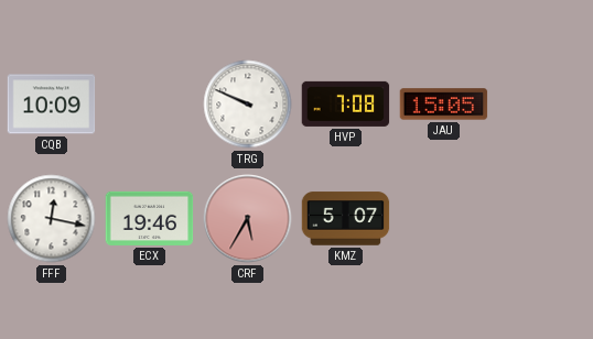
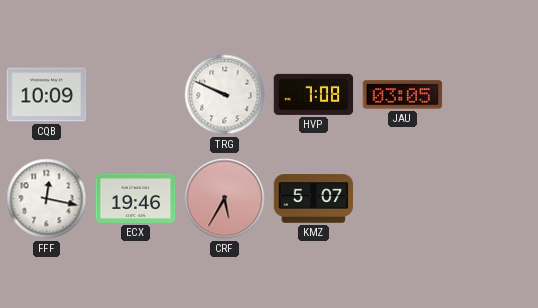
JAU: 15:05 -> 03:05 (403, 95)
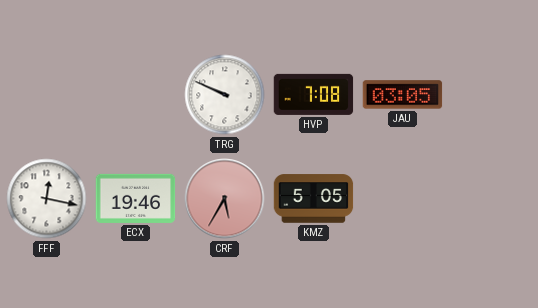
CQB: 10:09 -> none (47, 95)
KMZ: 5:07 -> 5:05 (314, 199)
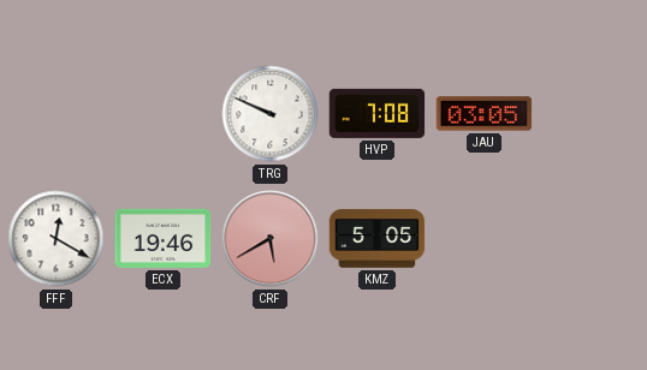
FFF: 12:17 -> 12:20 (57, 239)
CRF: 5:35 -> 5:40 (271, 239)
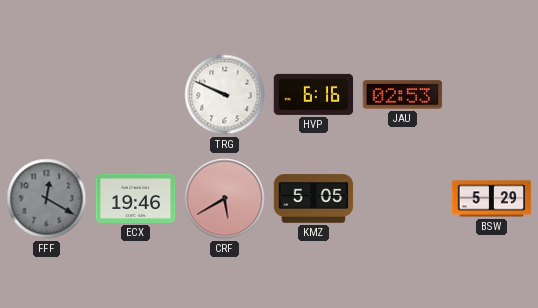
HVP: 7:08 -> 6:16 (314, 94)
JAU: 03:05 -> 02:53 (403, 95)
FFF dial: white -> grey (47, 199)
BSW: none -> 5:29 (492, 199)
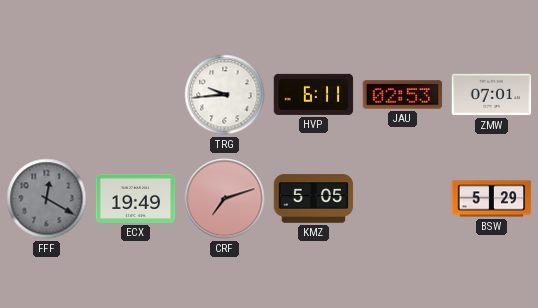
TRG: 9:49 -> 9:44 (225, 95)
HVP: 6:16 -> 6:11 (314, 94)
ZMW: none -> 07:01 (492, 95)
ECX: 19:46 -> 19:49 (136, 198)
CRF: 5:40 -> 7:12 (225, 199)
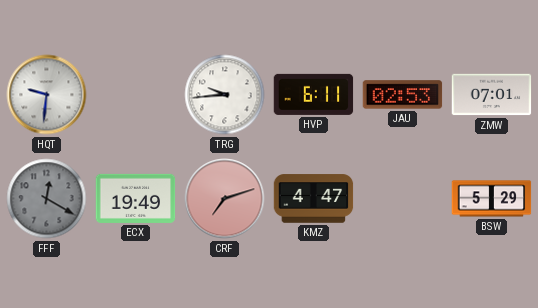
HQT: none -> 9:31 (47, 95)
KMZ: 5:05 -> 4:47 (314, 199)
